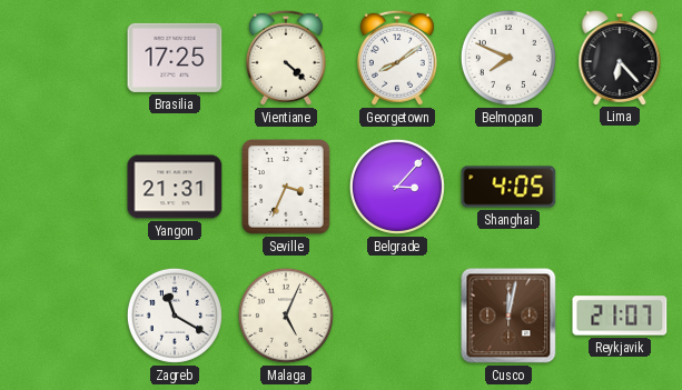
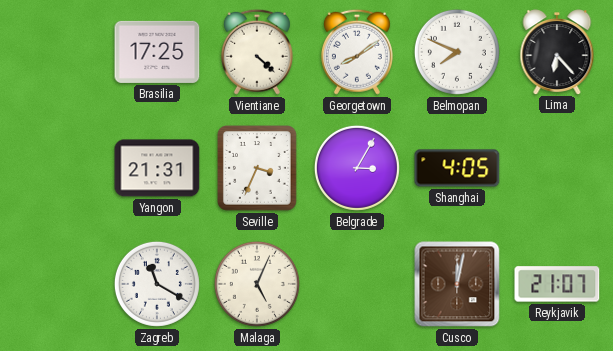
Belgrade: 3:07 -> 3:05 (357, 168)
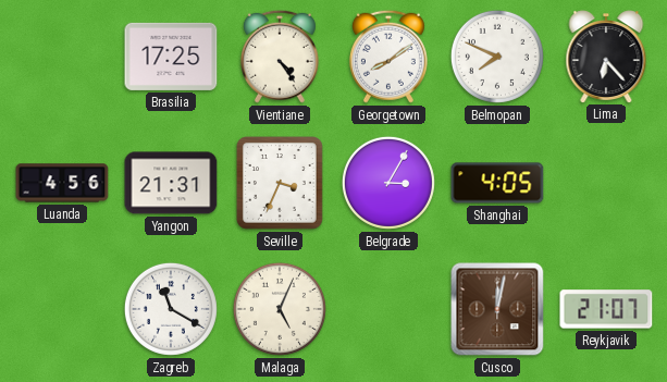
Vientiane: 4:22 -> 4:24 (280, 57)
Luanda: none -> 4:56 (62, 183)
